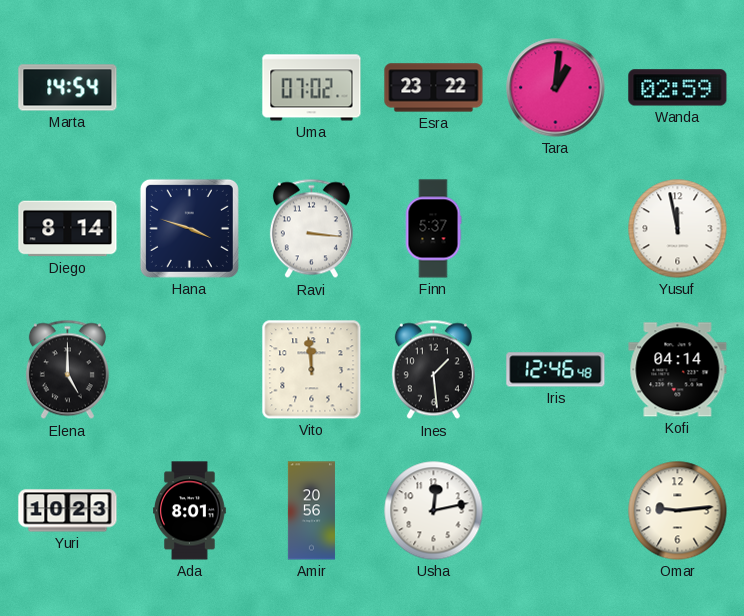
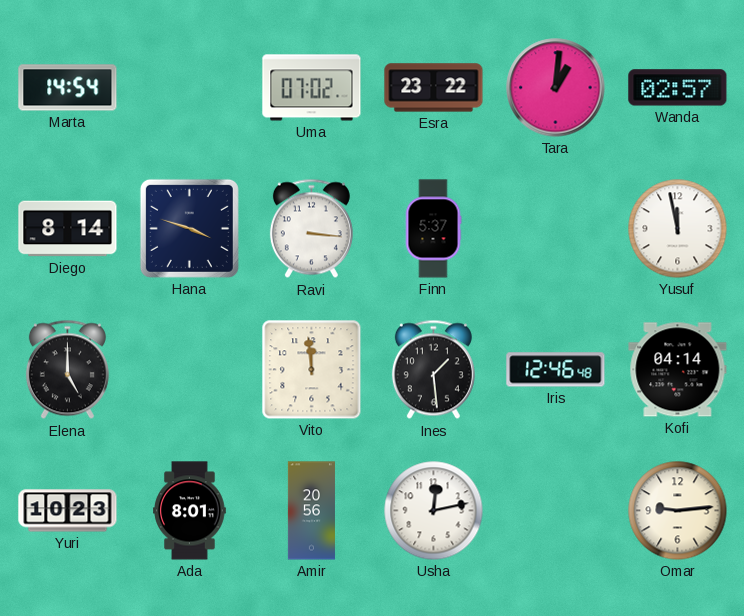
Wanda: 02:59 -> 02:57 (678, 88)
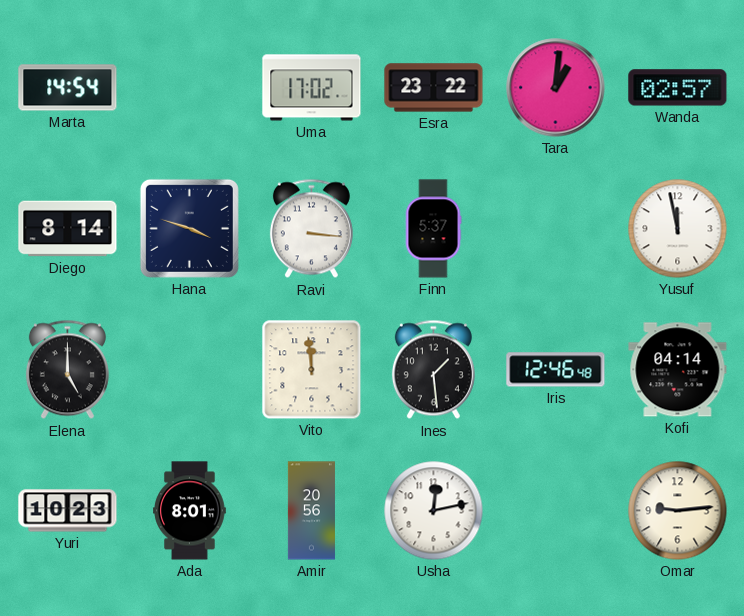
Uma: 07:02 -> 17:02 (312, 88)
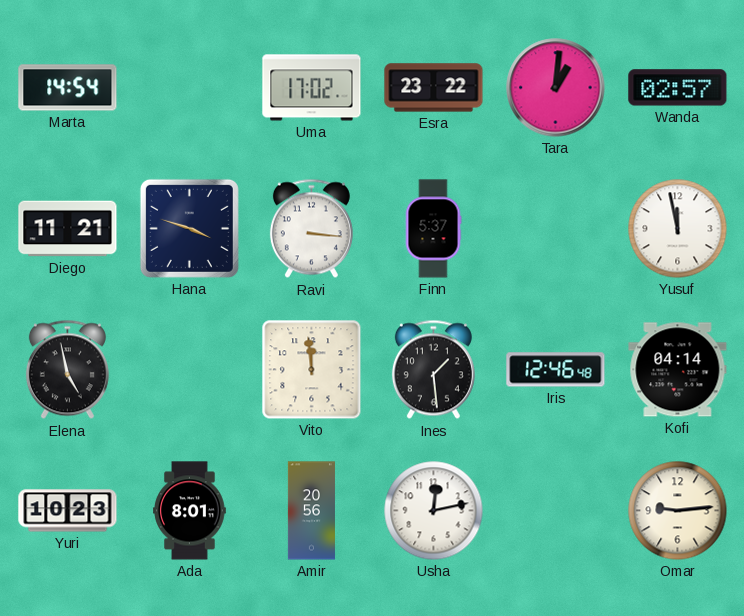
Diego: 8:14 -> 11:21 (68, 229)
Elena: 5:00 -> 4:58 (67, 370)
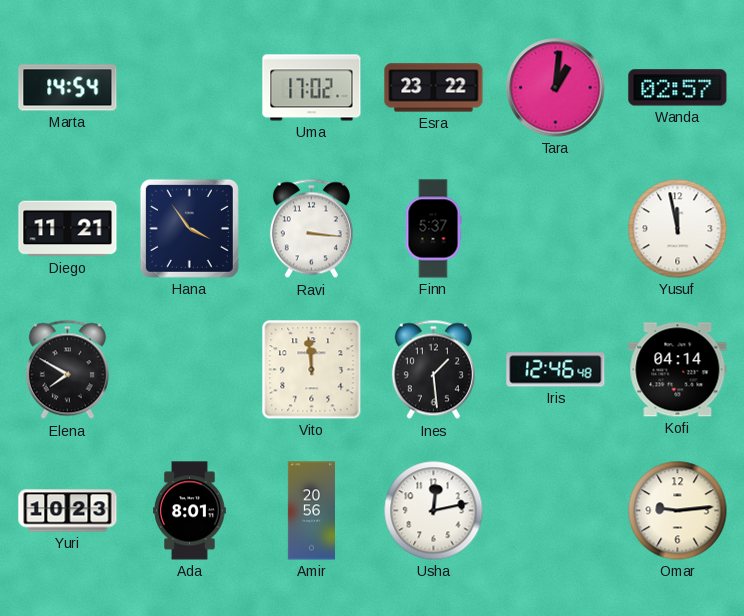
Hana: 3:48 -> 3:54 (189, 228)
Elena: 4:58 -> 7:50 (67, 370)
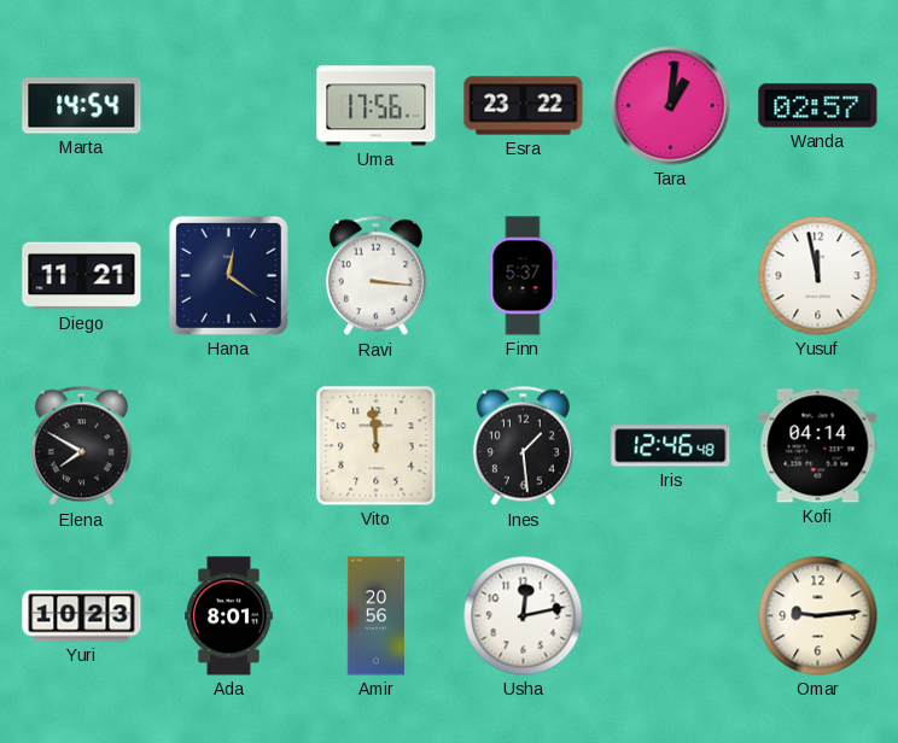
Uma: 17:02 -> 17:56 (377, 106)
Hana: 3:54 -> 12:21 (228, 275)
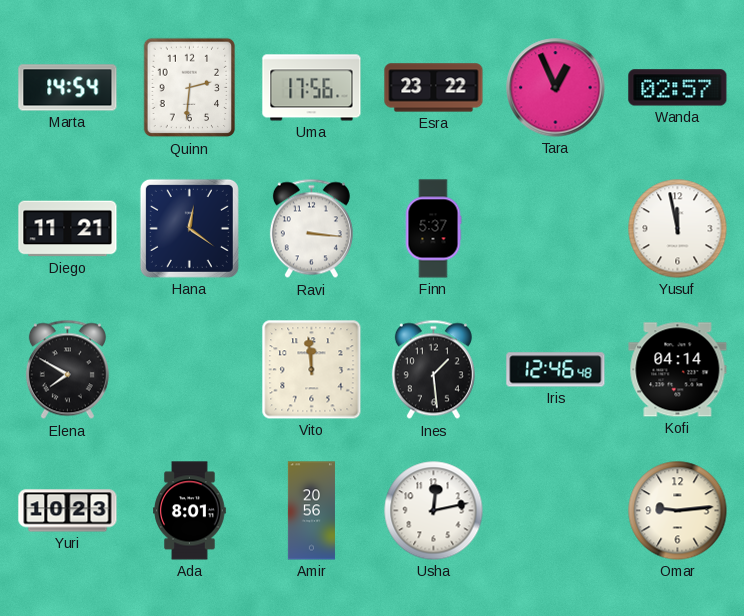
Quinn: none -> 2:31 (190, 88)
Tara: 1:01 -> 12:56 (556, 88)
